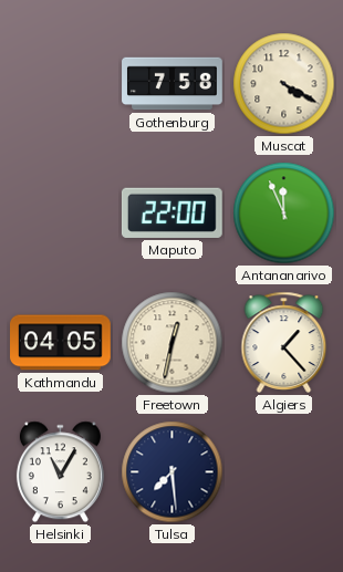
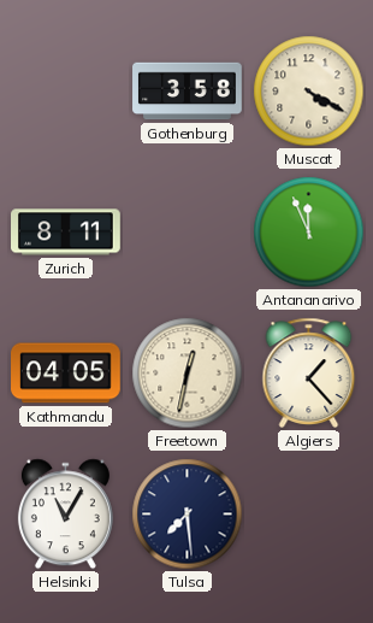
Gothenburg: 7:58 -> 3:58 (188, 92)
Zurich: none -> 8:11 (66, 233)
Maputo: 22:00 -> none (171, 212)
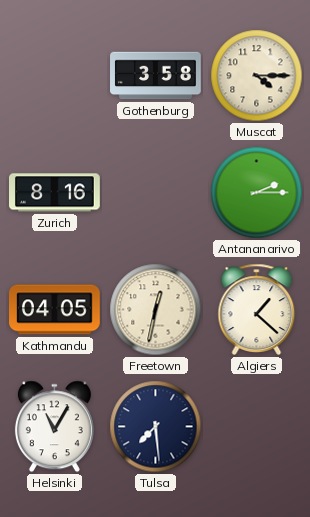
Muscat: 4:20 -> 4:15 (257, 76)
Zurich: 8:11 -> 8:16 (55, 193)
Antananarivo: 11:56 -> 2:15 (257, 193)
Algiers: 1:23 -> 1:22 (257, 309)
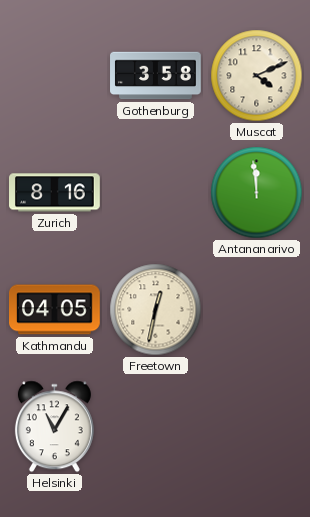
Muscat: 4:15 -> 4:11 (257, 76)
Antananarivo: 2:15 -> 11:59 (257, 193)
Algiers: 1:22 -> none (257, 309)
Tulsa: 7:29 -> none (156, 427)
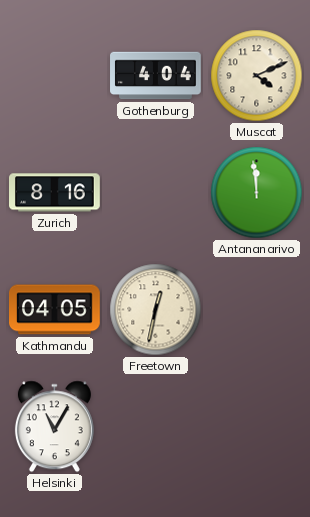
Gothenburg: 3:58 -> 4:04 (156, 76)
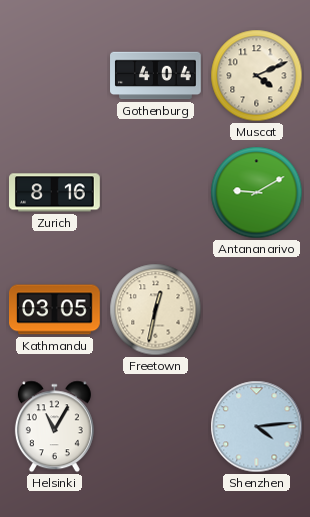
Antananarivo: 11:59 -> 9:10 (257, 193)
Kathmandu: 04:05 -> 03:05 (55, 310)
Shenzhen: none -> 4:14 (257, 427)
